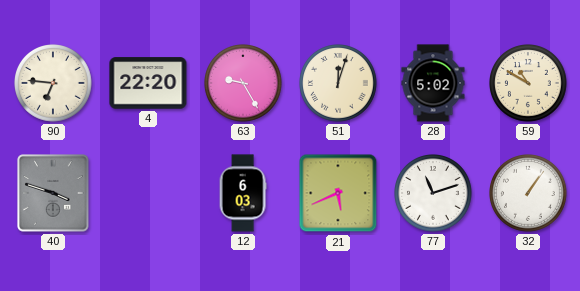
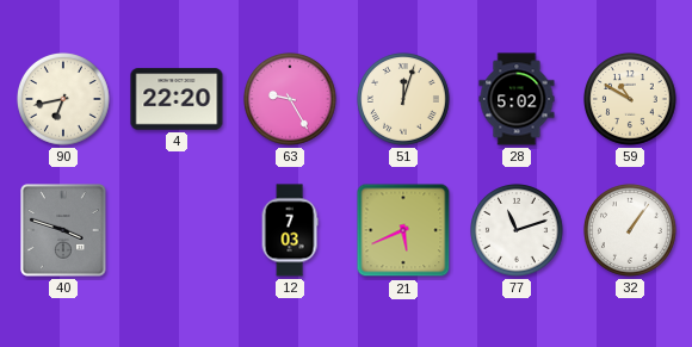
90: 6:46 -> 6:43 (64, 100)
12: 6:03 -> 7:03 (290, 230)
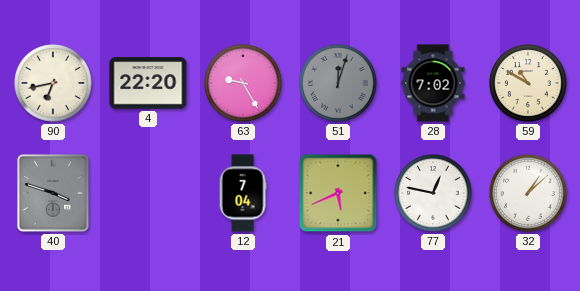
51 dial: cream -> grey (339, 84)
28: 5:02 -> 7:02 (433, 83)
12: 7:03 -> 7:04 (243, 193)
77: 11:12 -> 12:47 (434, 194)
32: 1:06 -> 1:08 (529, 194)
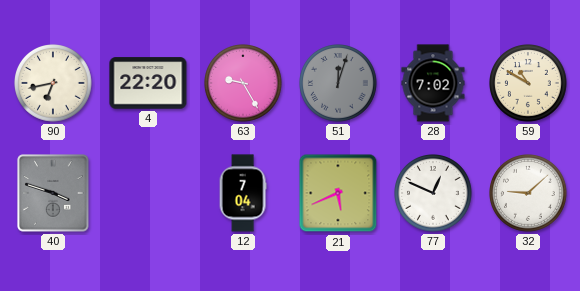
77: 12:47 -> 12:49 (434, 194)
32: 1:08 -> 9:08 (529, 194)
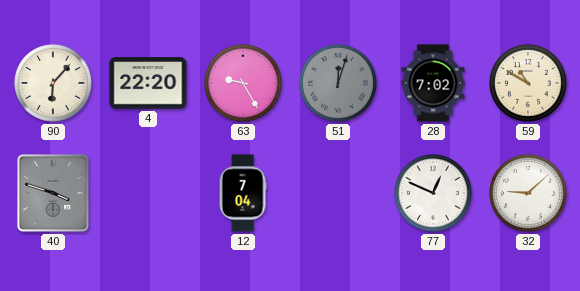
90: 6:43 -> 6:07 (54, 84)
21: 5:41 -> none (338, 193)
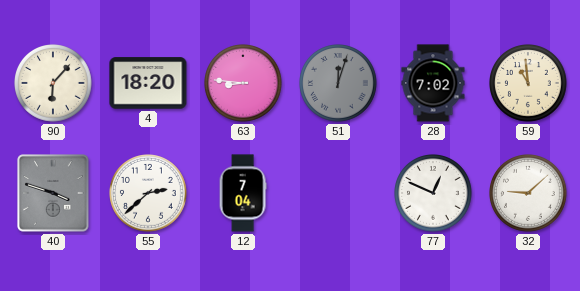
4: 22:20 -> 18:20 (148, 83)
63: 9:25 -> 8:46 (244, 84)
59: 10:50 -> 10:59 (529, 84)
55: none -> 2:38 (149, 194)
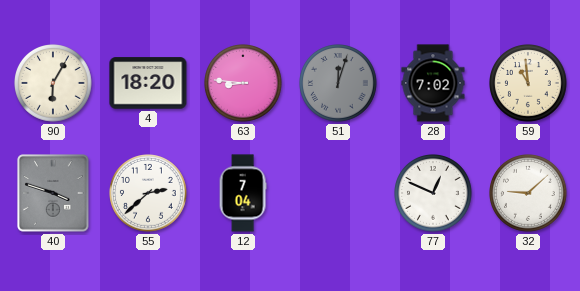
90: 6:07 -> 6:05 (54, 84)
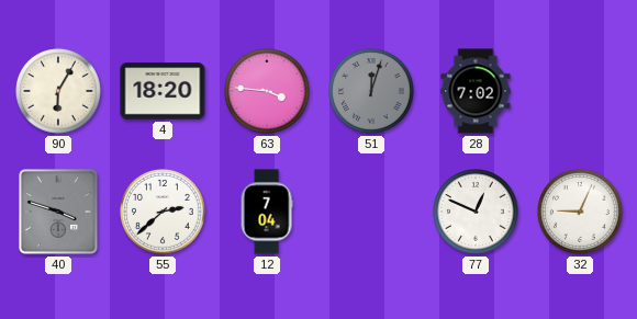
63: 8:46 -> 3:46 (268, 92)
59: 10:59 -> none (529, 84)
32: 9:08 -> 9:04 (581, 213)
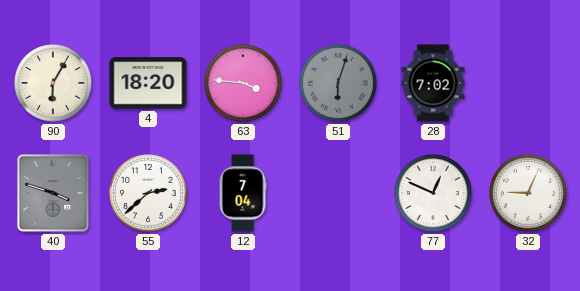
51: 12:03 -> 6:03 (339, 84)
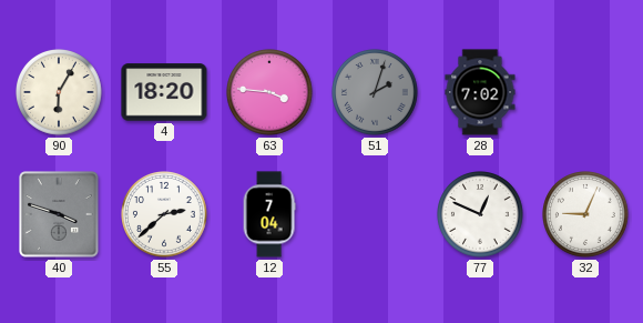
51: 6:03 -> 2:03 (376, 93)
